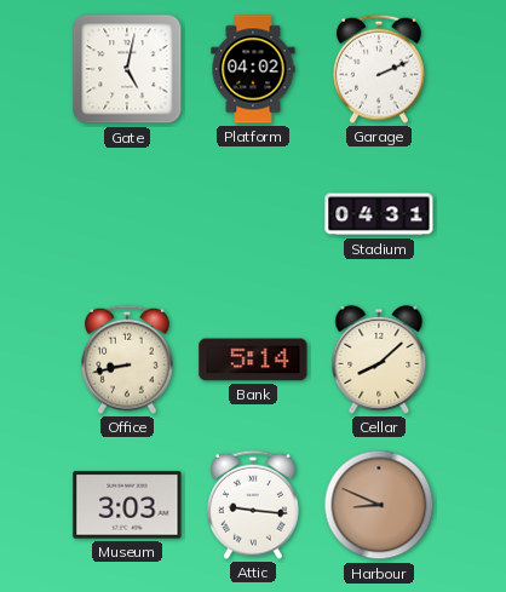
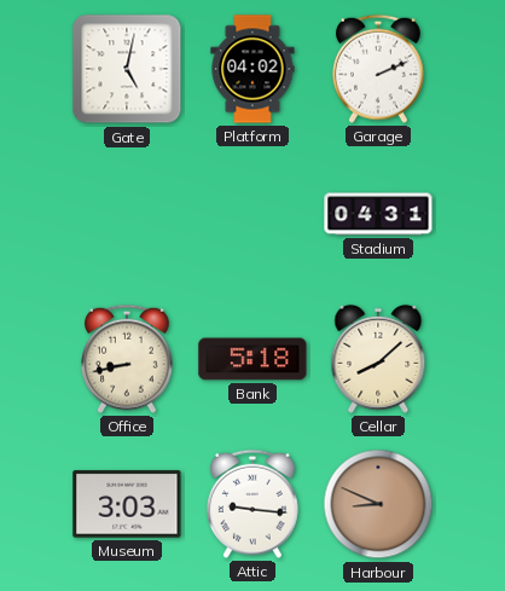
Bank: 5:14 -> 5:18 (252, 359)
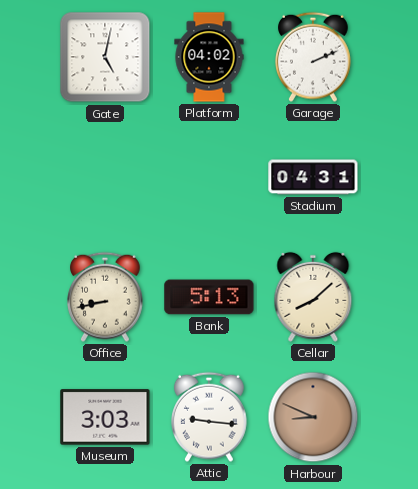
Bank: 5:18 -> 5:13 (209, 297)
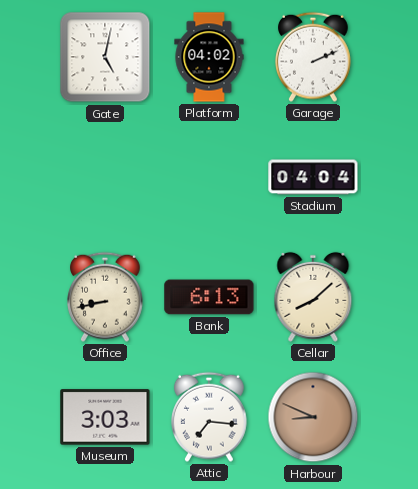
Stadium: 04:31 -> 04:04 (313, 177)
Bank: 5:13 -> 6:13 (209, 297)
Attic: 9:16 -> 7:16 (210, 417)
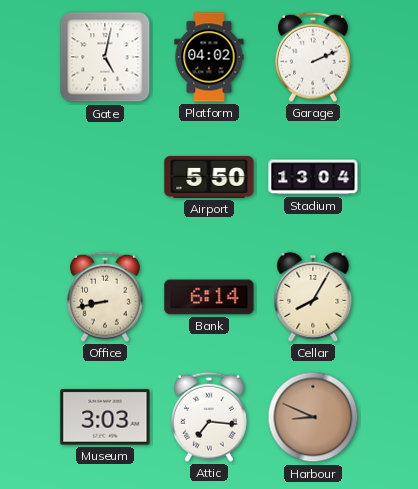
Airport: none -> 5:50 (209, 177)
Stadium: 04:04 -> 13:04 (313, 177)
Bank: 6:13 -> 6:14 (209, 297)
Cellar: 8:08 -> 8:05 (313, 297)
